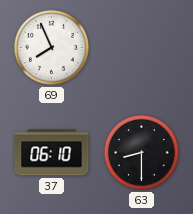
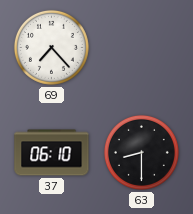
69: 7:56 -> 7:23 (51, 47)
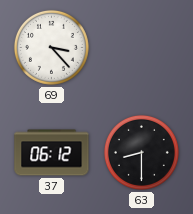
69: 7:23 -> 3:23 (51, 47)
37: 06:10 -> 06:12 (52, 153)
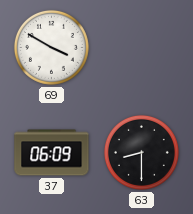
69: 3:23 -> 3:50 (51, 47)
37: 06:12 -> 06:09 (52, 153)
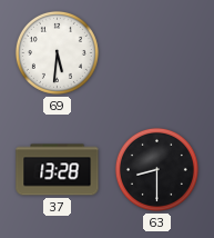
69: 3:50 -> 5:31 (57, 52)
37: 06:09 -> 13:28 (58, 170)
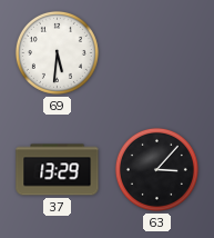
37: 13:28 -> 13:29 (58, 170)
63: 8:30 -> 3:07 (156, 169)
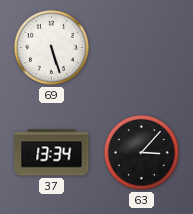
69: 5:31 -> 5:27 (51, 47)
37: 13:29 -> 13:34 (52, 153)
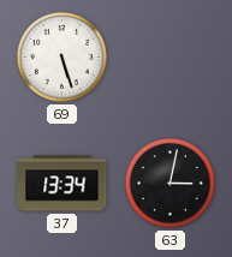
63: 3:07 -> 3:02 (169, 183)
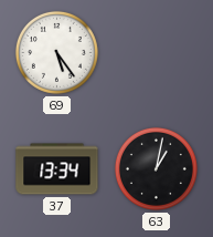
69: 5:27 -> 5:24 (56, 52)
63: 3:02 -> 1:02 (156, 168)
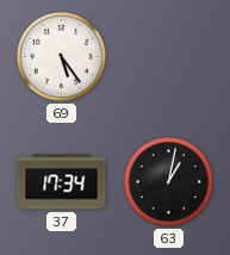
37: 13:34 -> 17:34 (62, 182)
